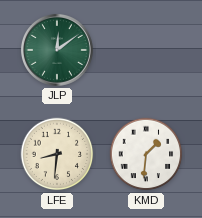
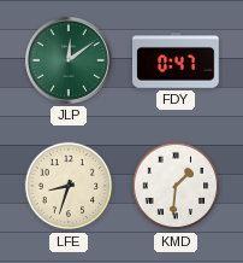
FDY: none -> 0:47 (177, 62)
LFE: 8:31 -> 8:33 (69, 186)
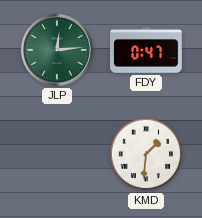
JLP: 12:09 -> 12:14 (57, 50)
LFE: 8:33 -> none (69, 186)
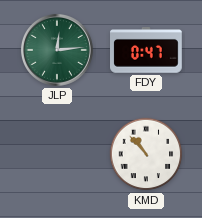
KMD: 1:31 -> 10:53 (146, 154)
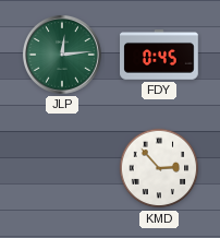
FDY: 0:47 -> 0:45 (160, 56)
KMD: 10:53 -> 2:53 (159, 168)
